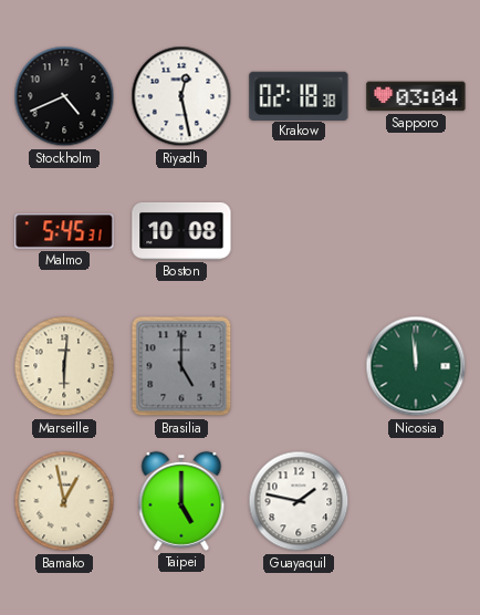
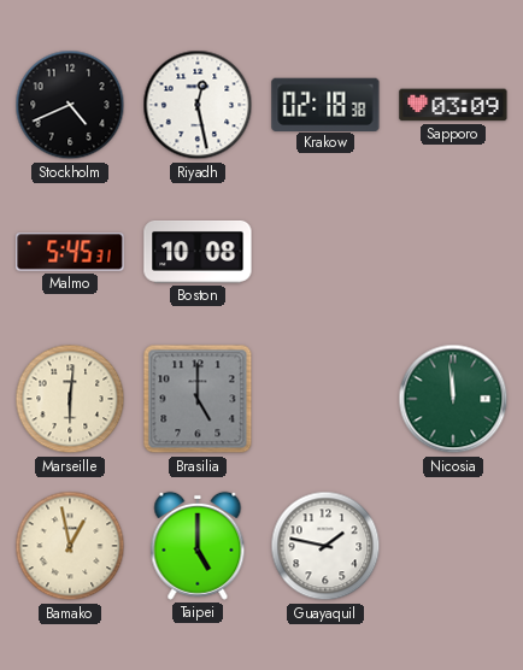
Sapporo: 03:04 -> 03:09 (453, 105)
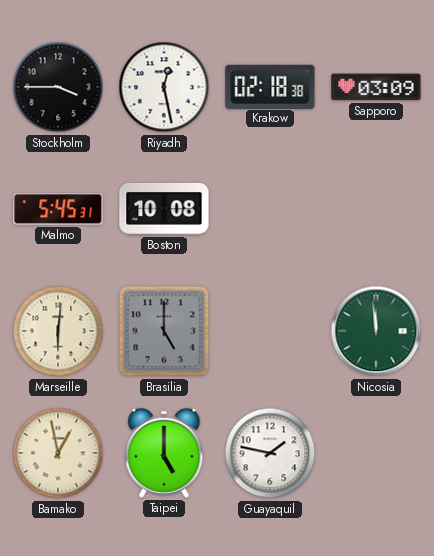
Stockholm: 4:41 -> 3:45 (58, 87)
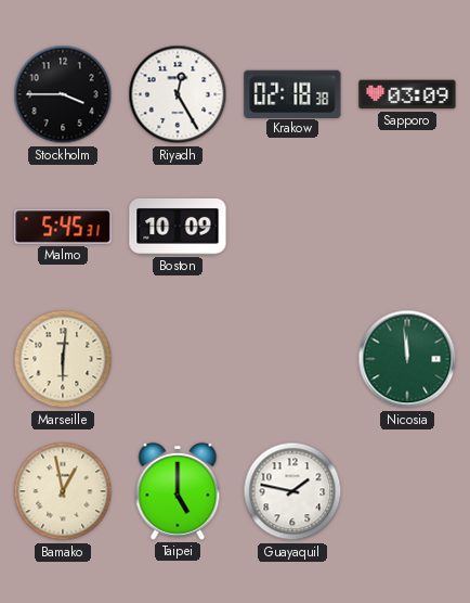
Riyadh: 12:28 -> 12:25 (178, 94)
Boston: 10:08 -> 10:09 (178, 227)
Brasilia: 5:00 -> none (164, 331)
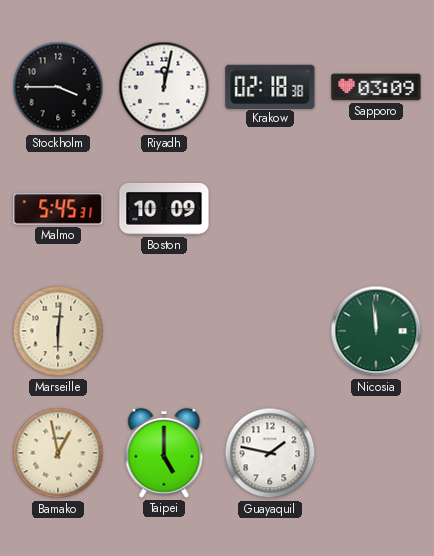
Riyadh: 12:25 -> 12:02 (164, 87)
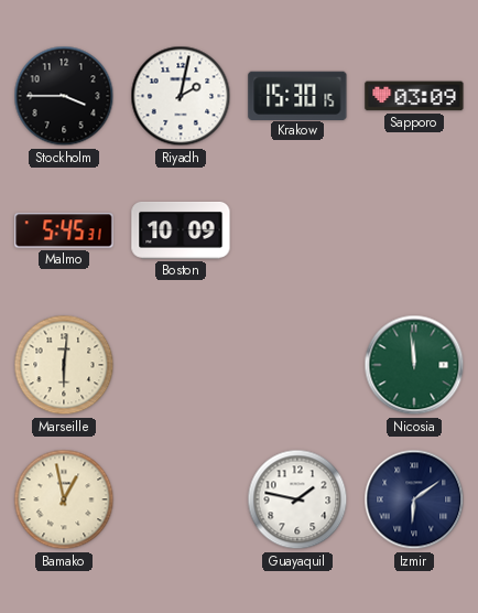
Riyadh: 12:02 -> 2:02 (181, 96)
Krakow: 02:18 -> 15:30 (297, 95)
Taipei: 5:00 -> none (164, 453)
Izmir: none -> 6:09 (414, 499)
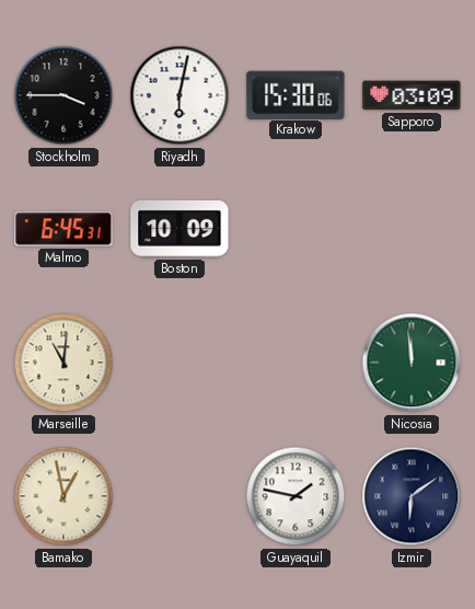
Riyadh: 2:02 -> 6:02 (179, 95)
Krakow: 15:30:15 -> 15:30:06 (296, 94)
Malmo: 5:45 -> 6:45 (63, 229)
Marseille: 6:01 -> 11:01 (63, 363)
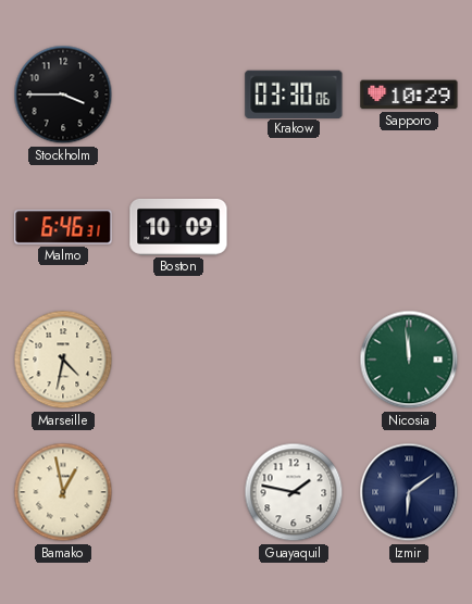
Riyadh: 6:02 -> none (179, 95)
Krakow: 15:30 -> 03:30 (294, 93)
Sapporo: 03:09 -> 10:29 (409, 95)
Malmo: 6:45 -> 6:46 (63, 227)
Marseille: 11:01 -> 4:32 (63, 360)
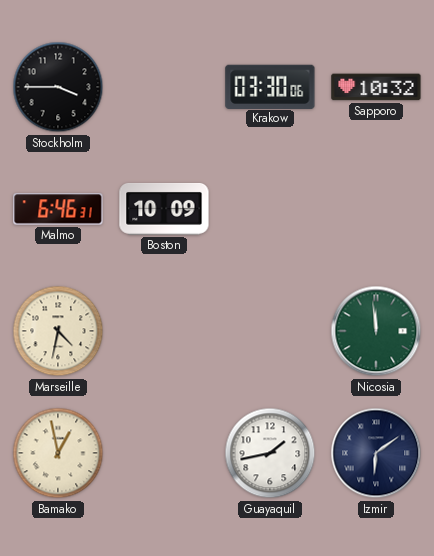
Sapporo: 10:29 -> 10:32 (376, 87)
Guayaquil: 1:47 -> 1:43 (270, 453)
